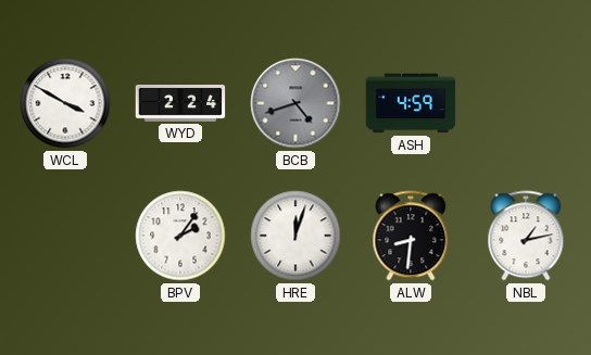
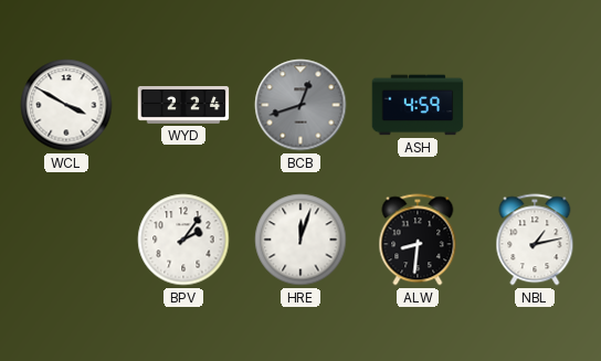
BCB: 4:42 -> 12:42 (300, 105)
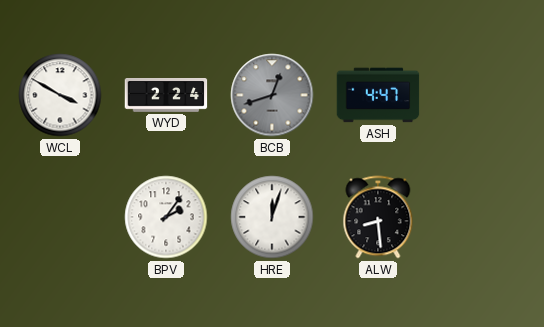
ASH: 4:59 -> 4:47 (378, 95)
ALW: 8:31 -> 8:29 (378, 217)
NBL: 1:13 -> none (535, 240)
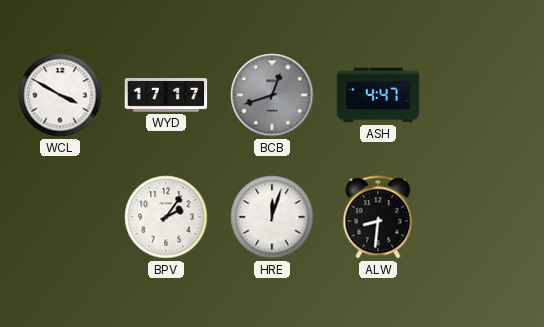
WYD: 2:24 -> 17:17 (166, 96)
ALW: 8:29 -> 8:31 (378, 217)
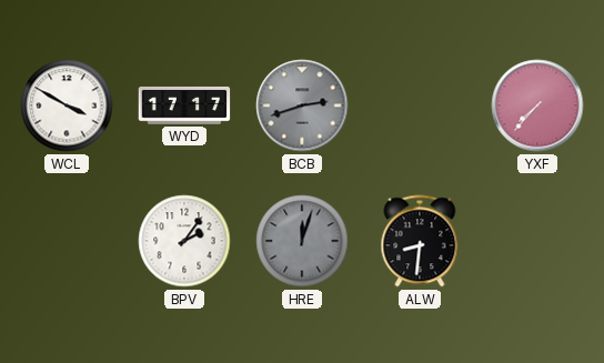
BCB: 12:42 -> 2:42 (302, 105)
ASH: 4:47 -> none (378, 95)
YXF: none -> 7:37 (537, 105)
HRE dial: white -> grey (302, 241)
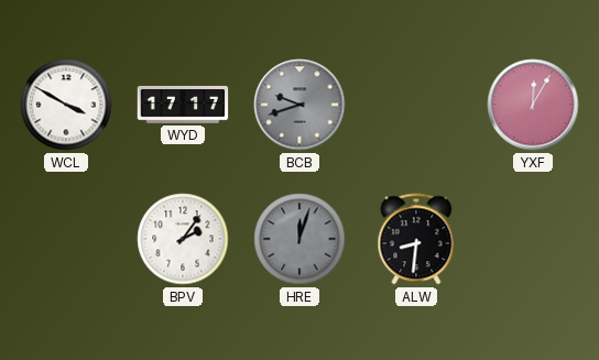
BCB: 2:42 -> 9:42 (299, 105)
YXF: 7:37 -> 12:05 (533, 105)
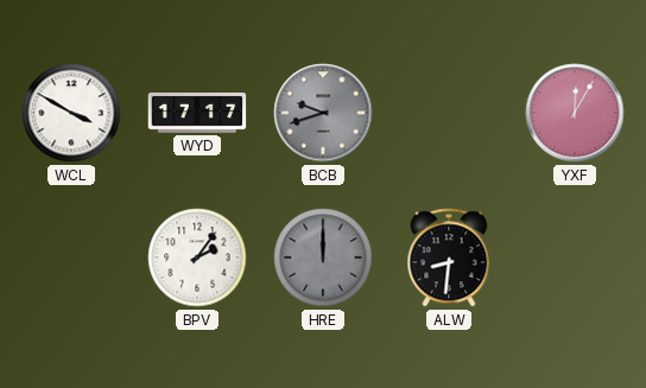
HRE: 12:03 -> 12:00 (323, 257)
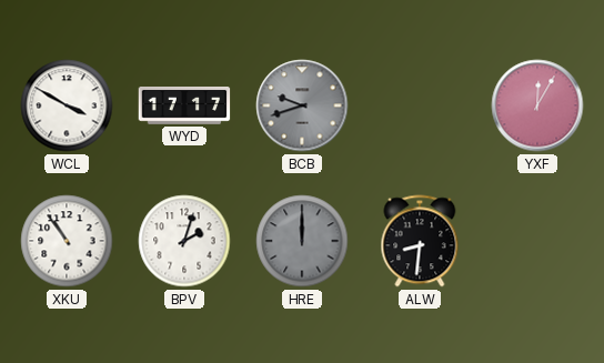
XKU: none -> 10:54 (67, 241)
BPV: 2:06 -> 2:03 (184, 241)
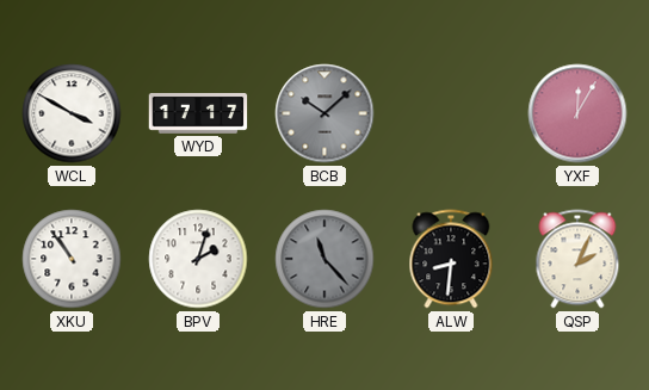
BCB: 9:42 -> 10:08 (324, 113)
HRE: 12:00 -> 11:23 (324, 259)
QSP: none -> 2:04 (577, 259)
